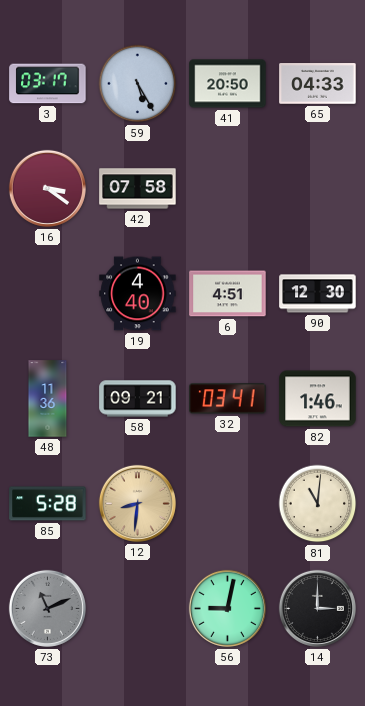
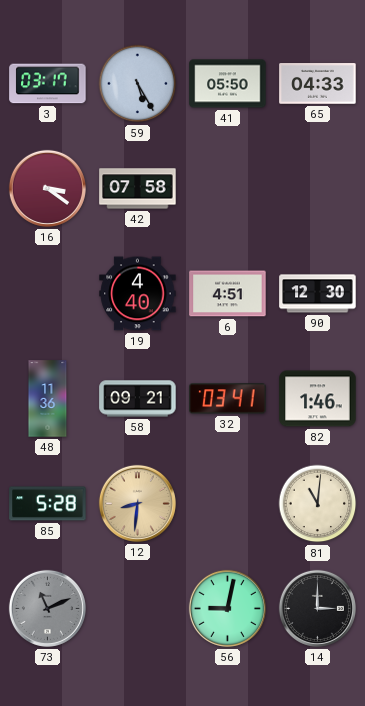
41: 20:50 -> 05:50 (228, 84)
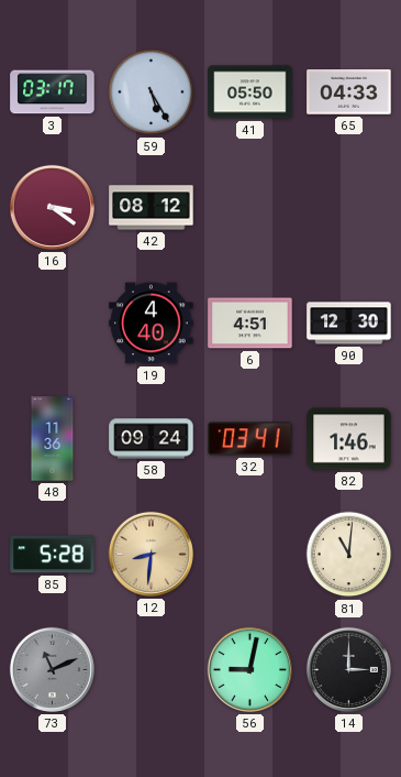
42: 07:58 -> 08:12 (152, 208)
58: 09:21 -> 09:24 (152, 439)
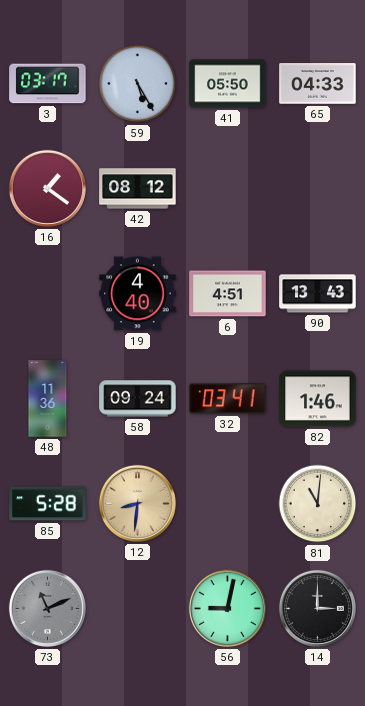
16: 3:21 -> 1:21 (47, 188)
90: 12:30 -> 13:43 (318, 294)
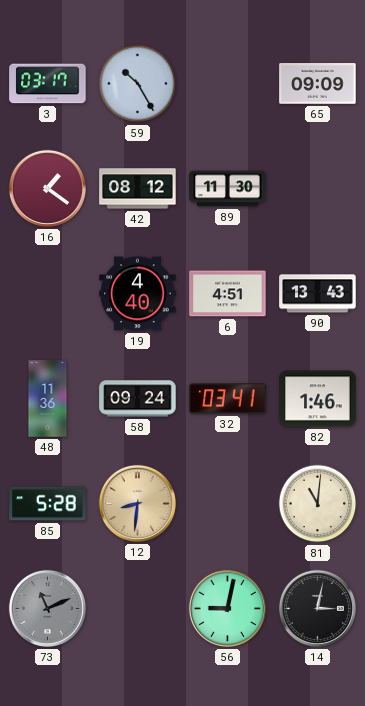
59: 5:25 -> 10:25 (138, 84)
41: 05:50 -> none (228, 84)
65: 04:33 -> 09:09 (318, 84)
89: none -> 11:30 (228, 189)
14: 3:00 -> 3:02 (317, 608)
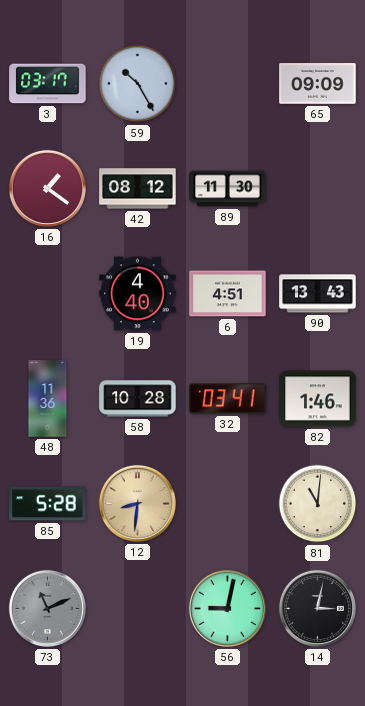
58: 09:24 -> 10:28 (138, 399)
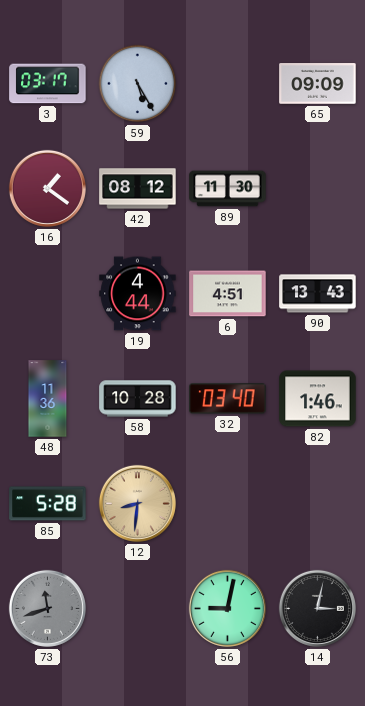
59: 10:25 -> 5:25 (138, 84)
19: 4:40 -> 4:44 (138, 294)
32: 03:41 -> 03:40 (228, 399)
81: 11:01 -> none (318, 504)
73: 11:11 -> 11:42 (47, 608)
